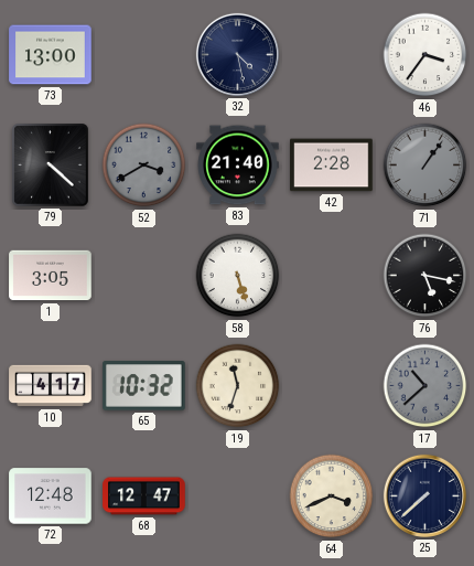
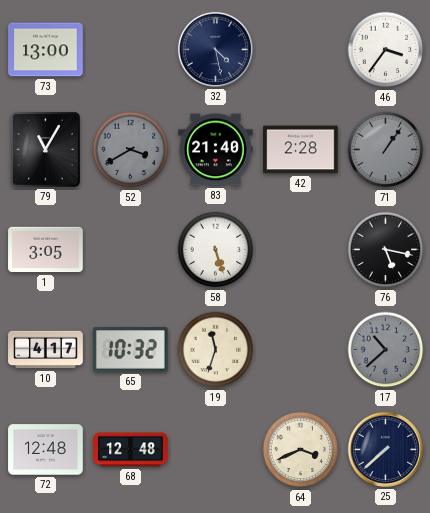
79: 4:22 -> 11:05 (46, 150)
68: 12:47 -> 12:48 (131, 450)
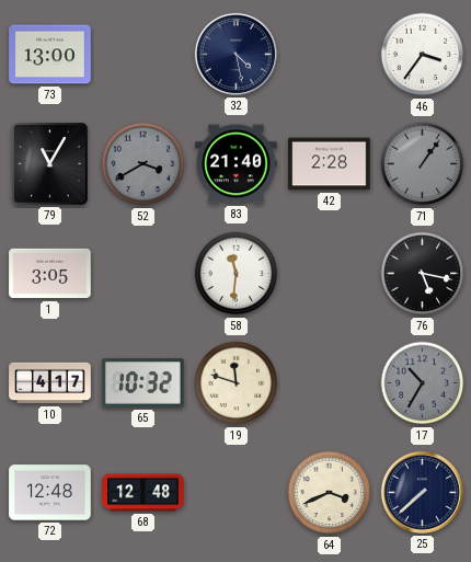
58: 5:27 -> 11:31 (237, 274)
19: 11:33 -> 11:48 (237, 383)
17: 10:38 -> 10:35 (423, 383)
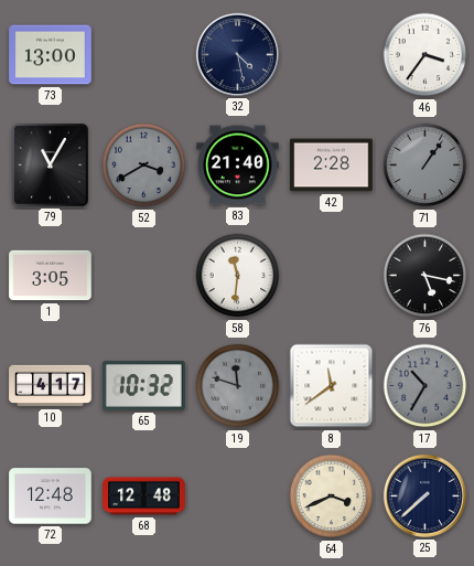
19 dial: cream -> grey (238, 386)
8: none -> 11:39 (332, 386)
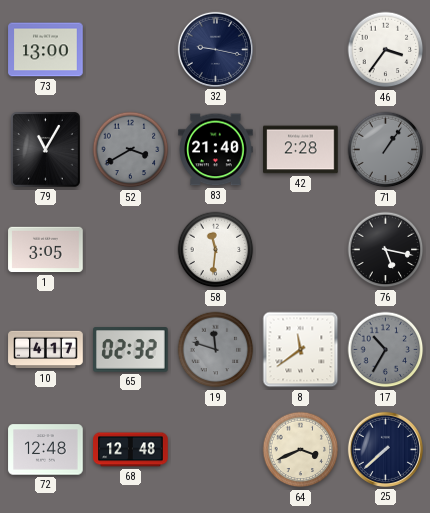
32: 4:28 -> 9:17 (215, 49)
65: 10:32 -> 02:32 (131, 350)
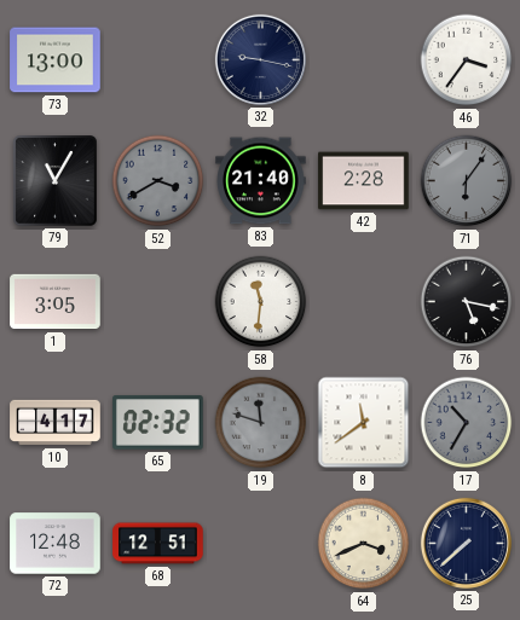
71: 1:06 -> 6:06 (467, 181)
68: 12:48 -> 12:51 (158, 544)
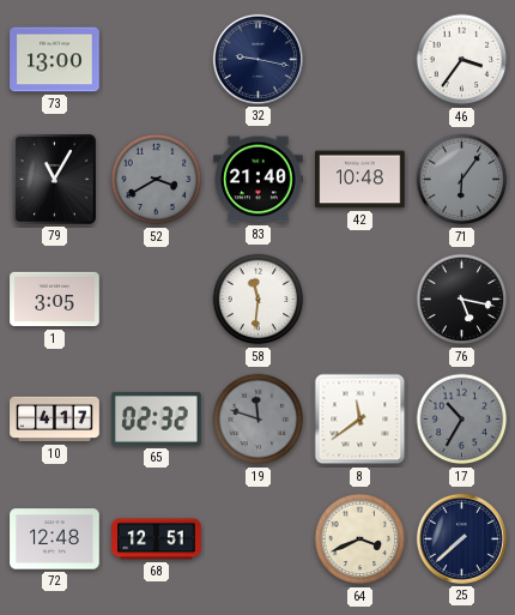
42: 2:28 -> 10:48 (360, 180)
